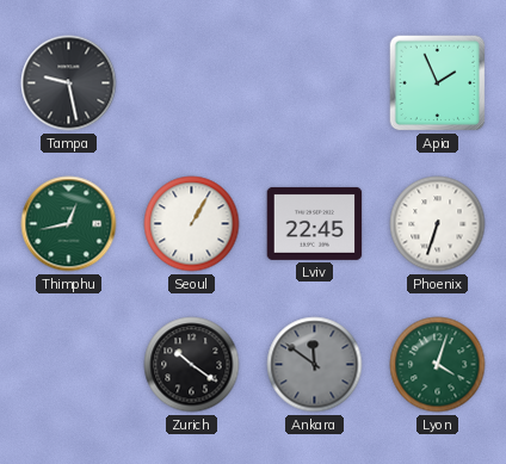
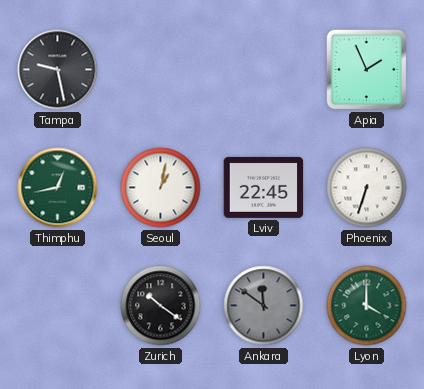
Seoul: 1:05 -> 1:02 (161, 188)
Lyon: 4:03 -> 4:00 (367, 306)
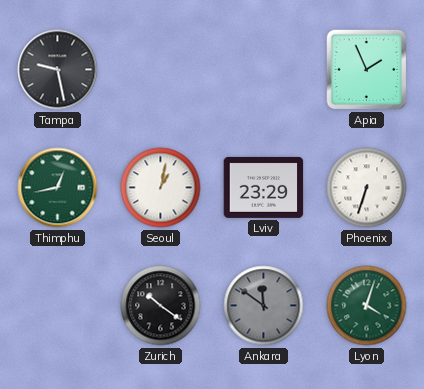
Lviv: 22:45 -> 23:29 (264, 187)
Lyon: 4:00 -> 4:03 (367, 306)
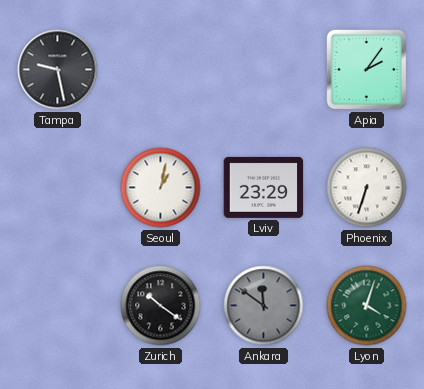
Apia: 1:56 -> 2:06 (367, 70)
Thimphu: 12:43 -> none (58, 188)
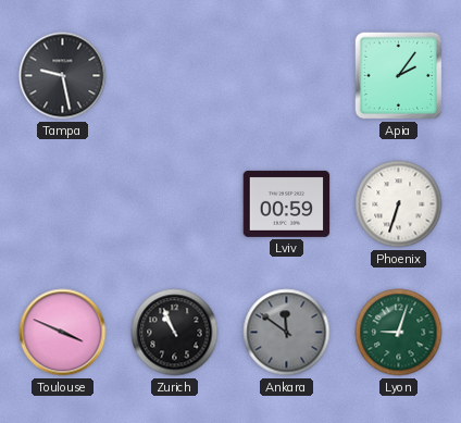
Seoul: 1:02 -> none (161, 188)
Lviv: 23:29 -> 00:59 (287, 203)
Toulouse: none -> 3:49 (63, 333)
Zurich: 10:21 -> 10:56 (175, 333)
Lyon: 4:03 -> 9:03 (399, 333)
